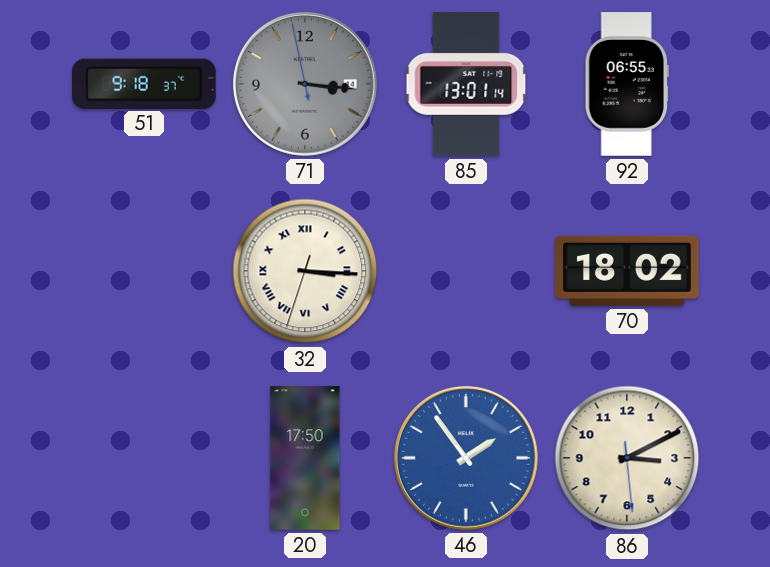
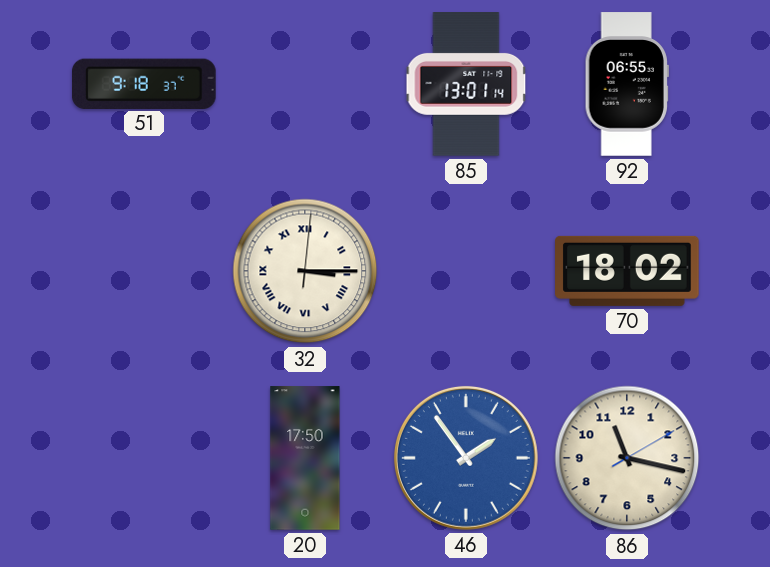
71: 3:15 -> none (305, 84)
32: 3:15:33 -> 3:15:01 (305, 271)
86: 3:10 -> 11:17 (627, 458)
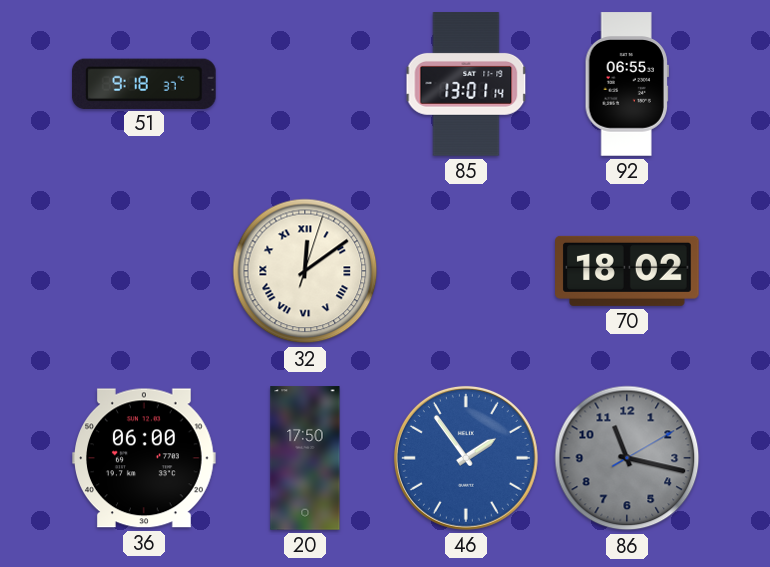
32: 3:15 -> 12:09 (305, 271)
36: none -> 06:00 (144, 458)
86 dial: cream -> grey (627, 458)
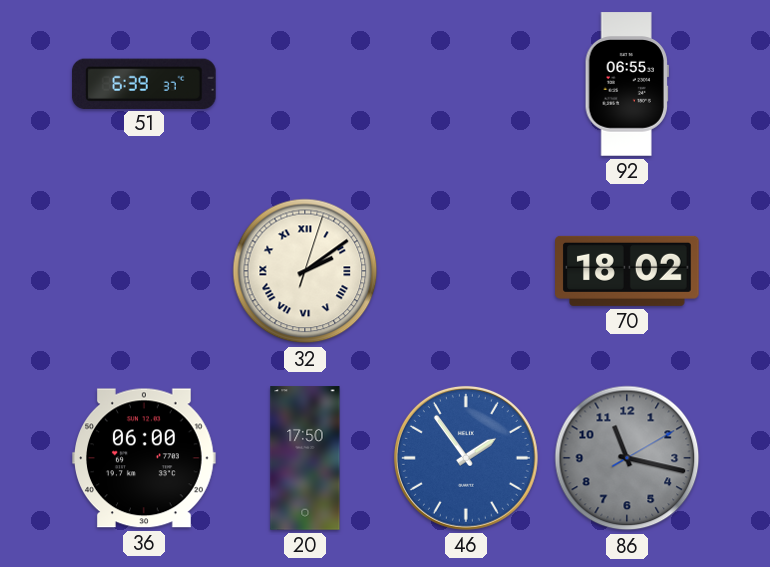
51: 9:18 -> 6:39 (145, 83)
85: 13:01 -> none (466, 84)
32: 12:09 -> 2:09 (305, 271)
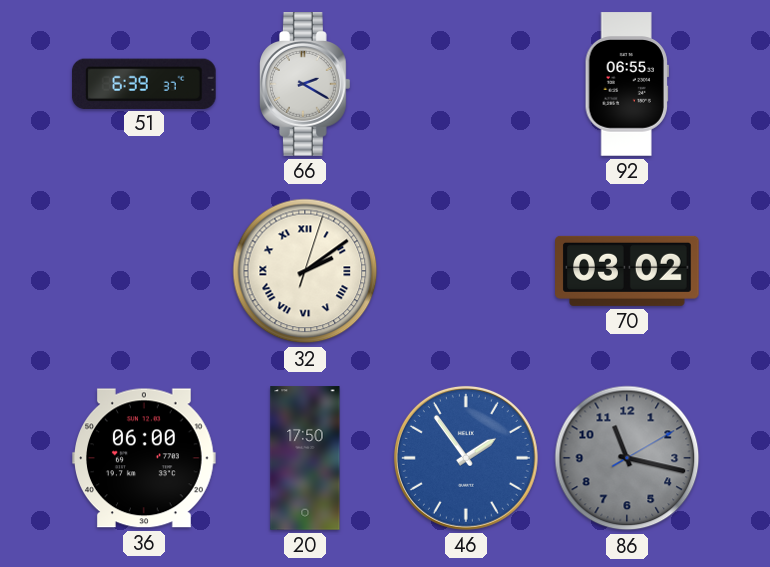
66: none -> 2:20 (306, 84)
70: 18:02 -> 03:02 (627, 271)
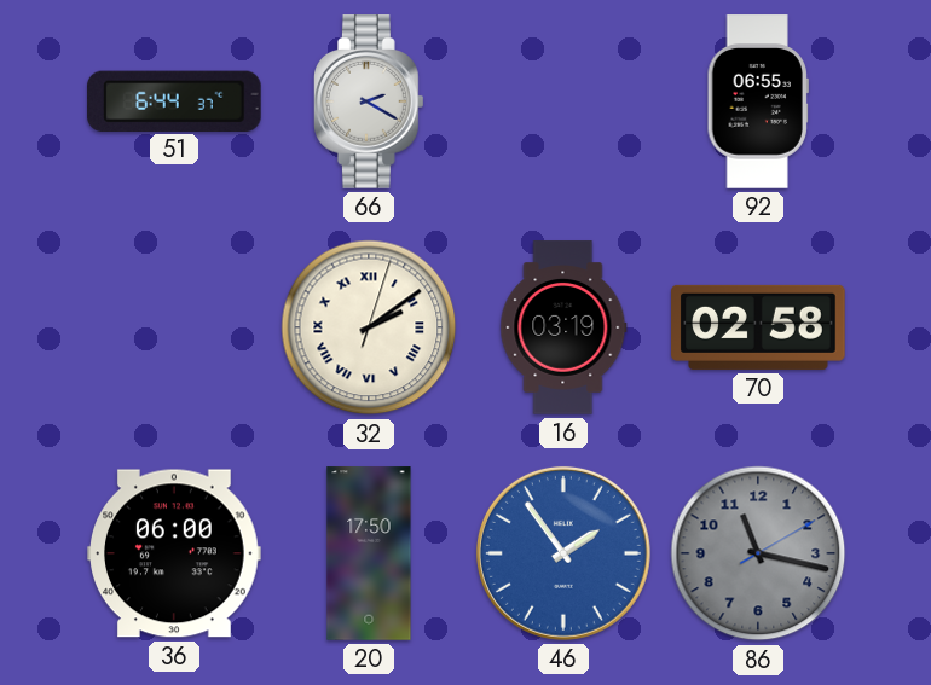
51: 6:39 -> 6:44 (175, 100)
16: none -> 03:19 (563, 327)
70: 03:02 -> 02:58 (758, 327)
